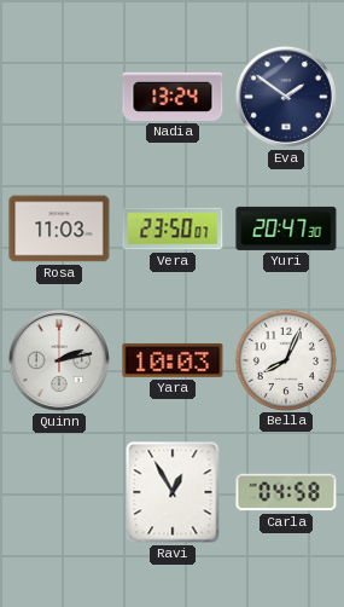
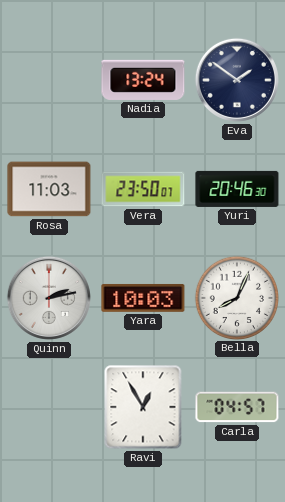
Yuri: 20:47 -> 20:46 (237, 189)
Carla: 04:58 -> 04:57 (237, 407)
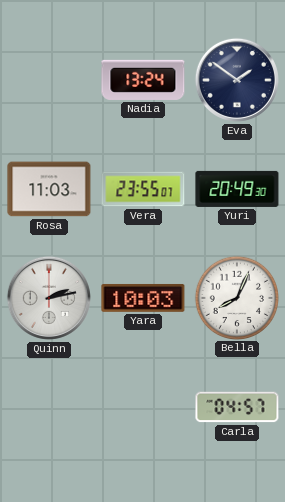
Vera: 23:50 -> 23:55 (143, 189)
Yuri: 20:46 -> 20:49 (237, 189)
Ravi: 12:55 -> none (143, 407)
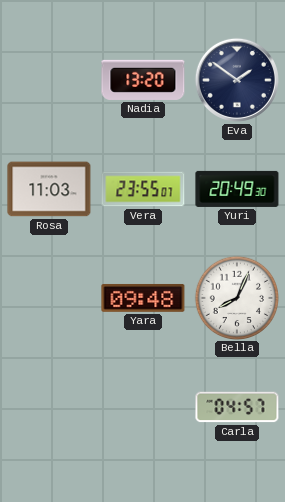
Nadia: 13:24 -> 13:20 (143, 80)
Quinn: 2:13 -> none (49, 298)
Yara: 10:03 -> 09:48 (143, 298)
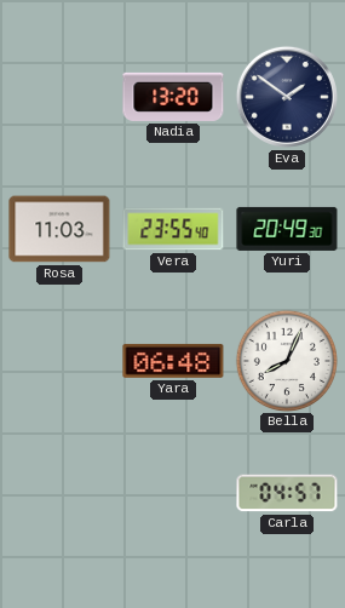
Vera: 23:55:07 -> 23:55:40 (173, 229)
Yara: 09:48 -> 06:48 (173, 361)
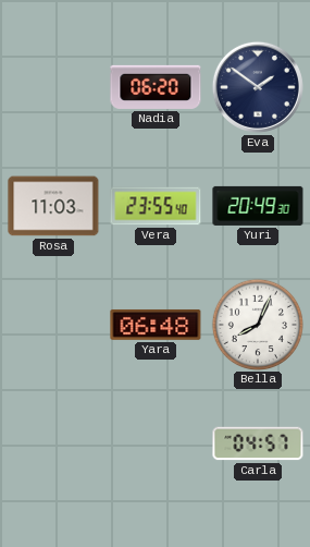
Nadia: 13:20 -> 06:20 (156, 87)
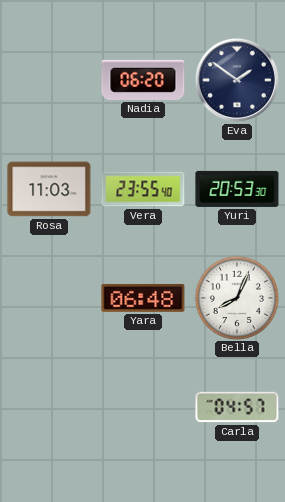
Yuri: 20:49 -> 20:53 (237, 189)
